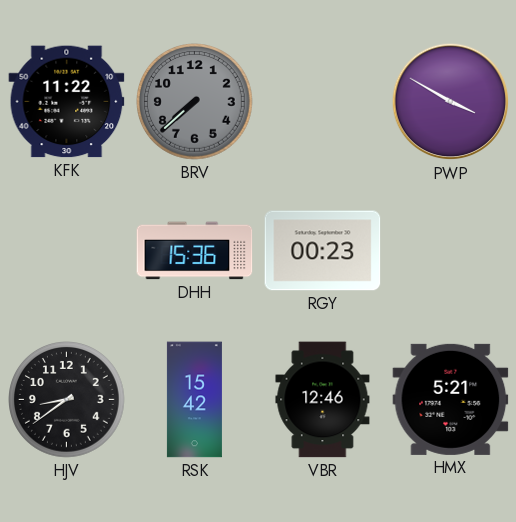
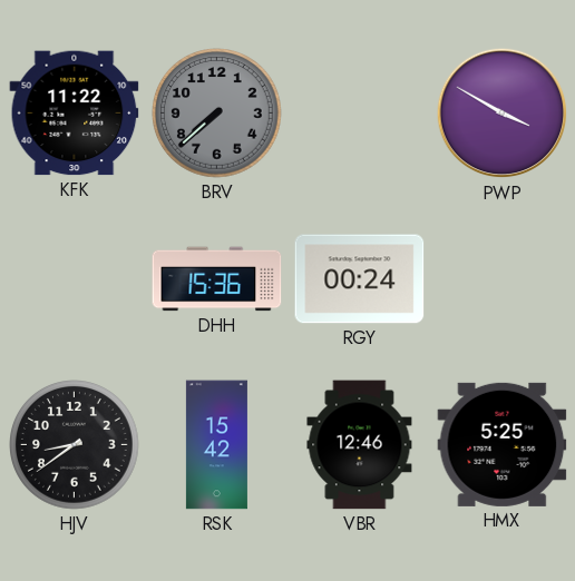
RGY: 00:23 -> 00:24 (360, 279)
HMX: 5:21 -> 5:25 (503, 444)
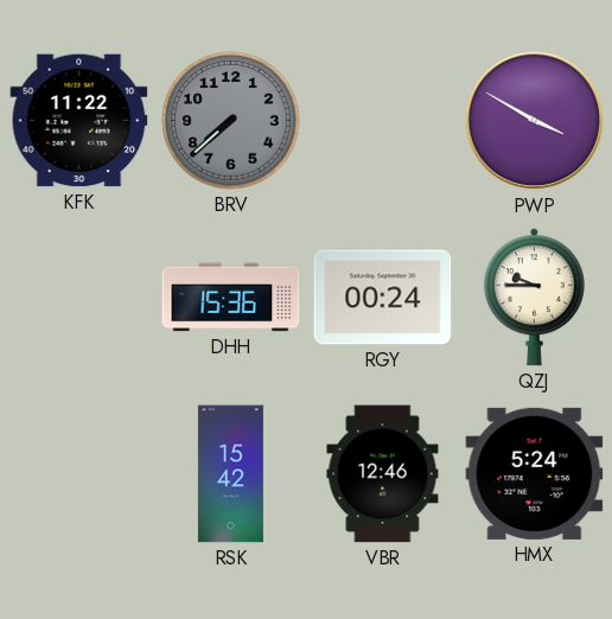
QZJ: none -> 9:45 (534, 298)
HJV: 8:39 -> none (75, 445)
HMX: 5:25 -> 5:24 (535, 473)
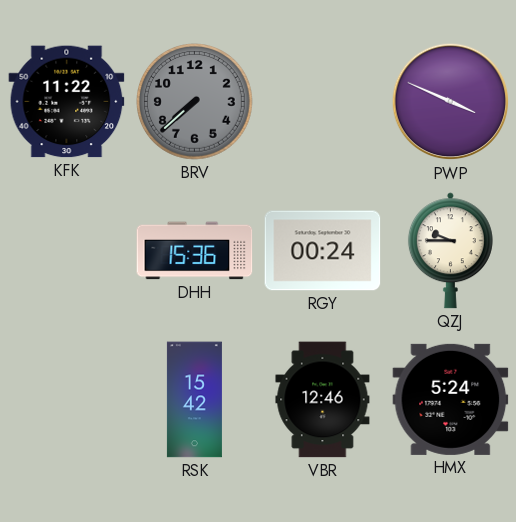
PWP: 3:50 -> 3:49 (451, 102)
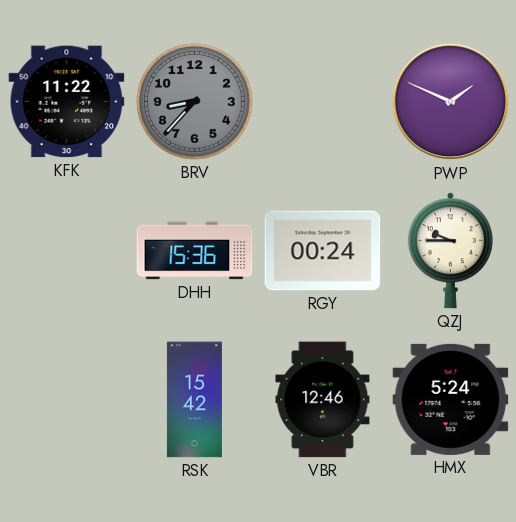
BRV: 7:38 -> 8:37 (195, 102)
PWP: 3:49 -> 1:49 (451, 102)
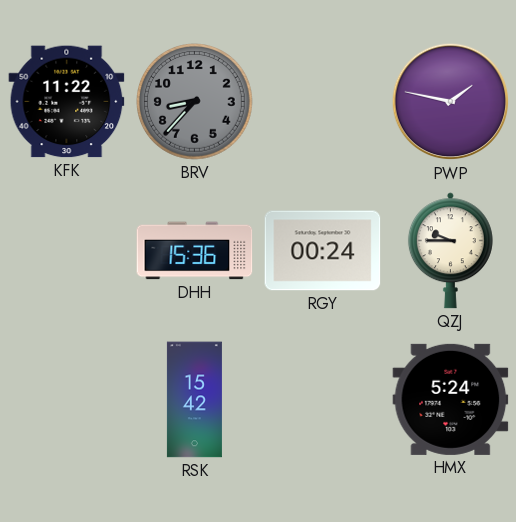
PWP: 1:49 -> 1:47 (451, 102)
VBR: 12:46 -> none (323, 400)
